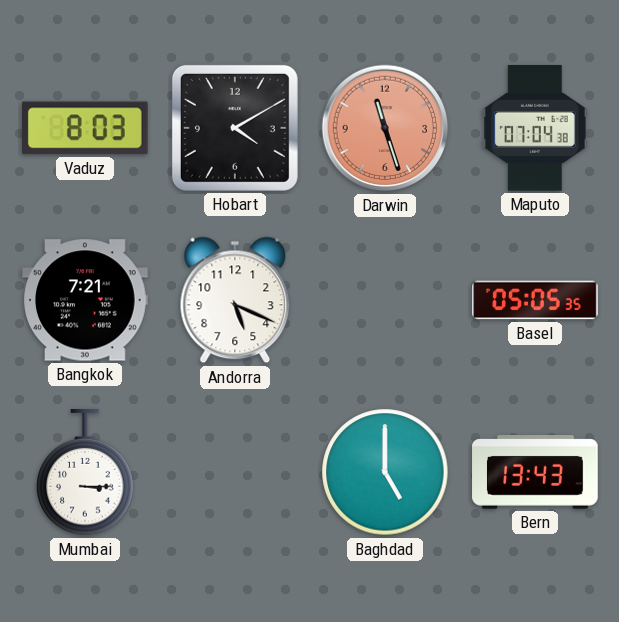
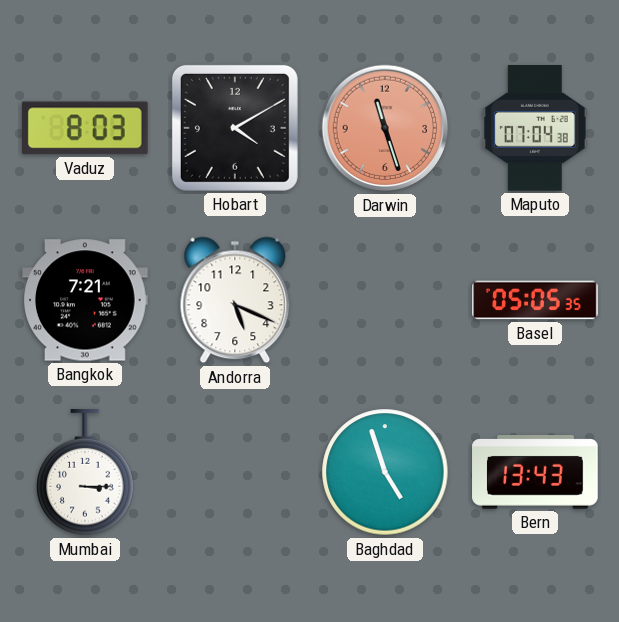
Baghdad: 5:00 -> 4:57 (385, 472)
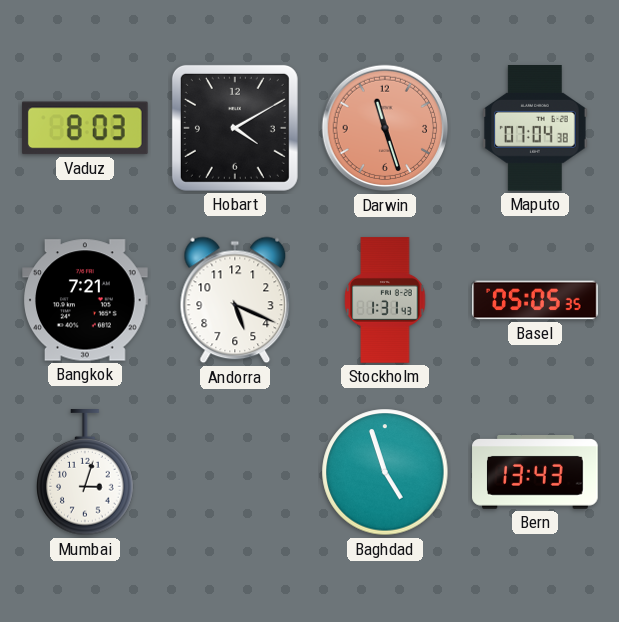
Stockholm: none -> 1:31 (385, 300)
Mumbai: 3:15 -> 3:03 (85, 473)
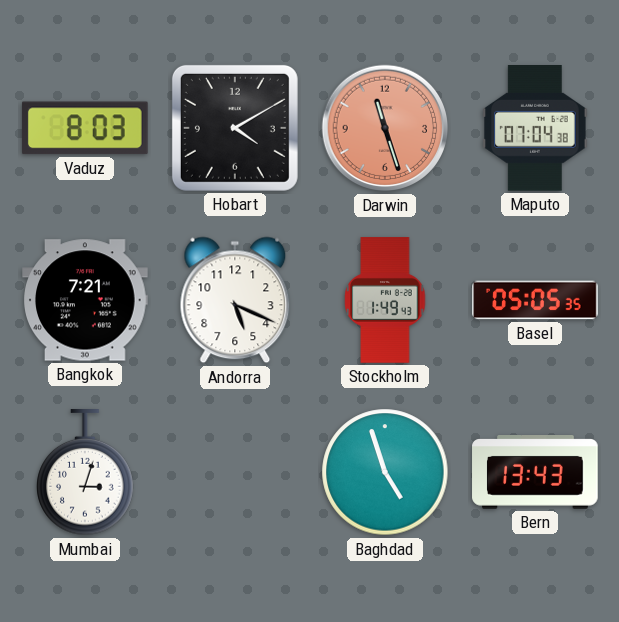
Stockholm: 1:31 -> 1:49 (385, 300)
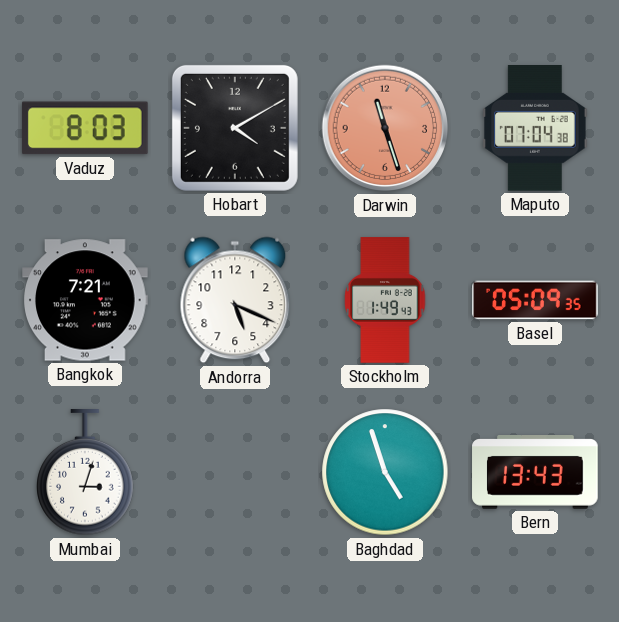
Basel: 05:05 -> 05:09 (535, 300)
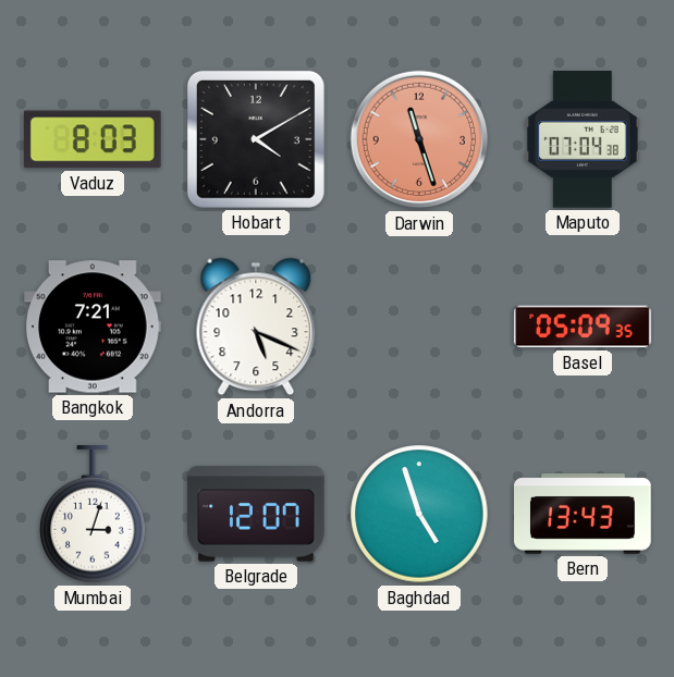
Stockholm: 1:49 -> none (385, 300)
Belgrade: none -> 12:07 (256, 514)
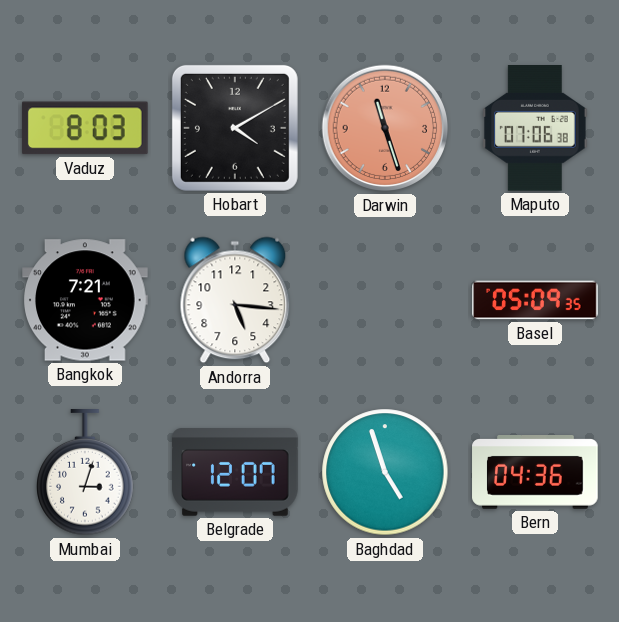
Maputo: 07:04 -> 07:06 (535, 129)
Andorra: 5:19 -> 5:16 (235, 300)
Bern: 13:43 -> 04:36 (535, 473)
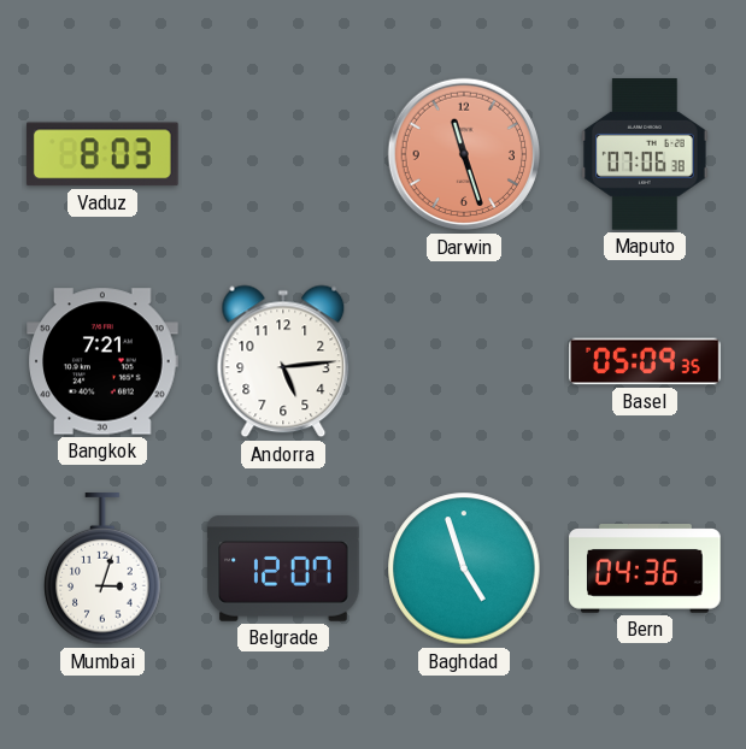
Hobart: 4:10 -> none (235, 128)
Andorra: 5:16 -> 5:14 (283, 361)
